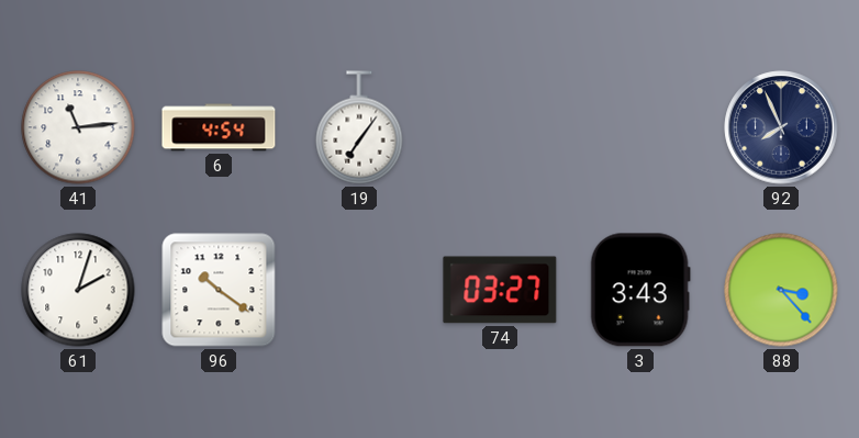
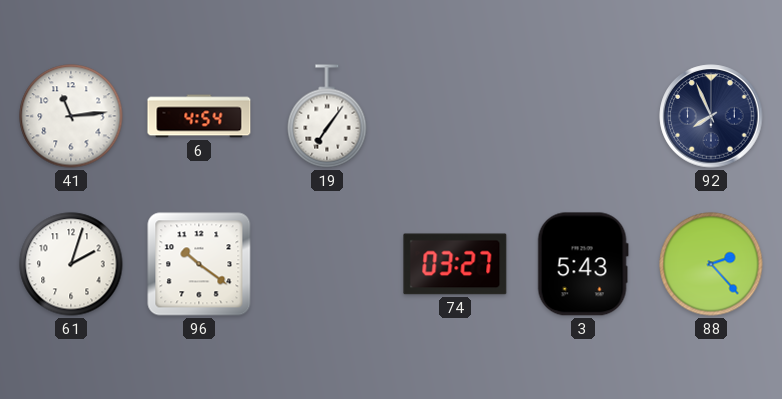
3: 3:43 -> 5:43 (583, 264)
88: 3:23 -> 2:23 (711, 264)
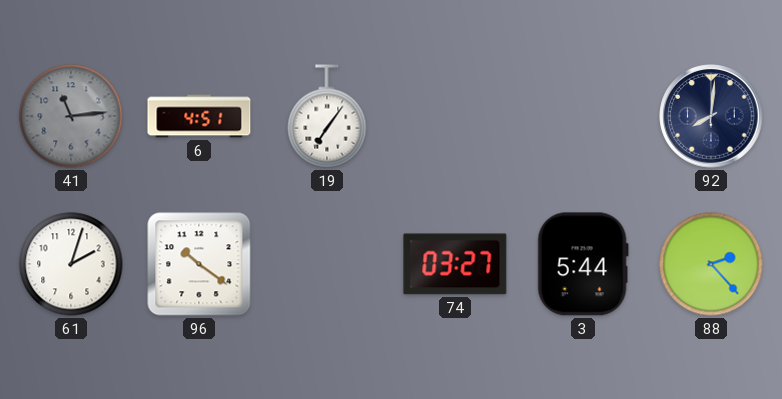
41 dial: white -> grey (71, 116)
6: 4:54 -> 4:51 (199, 116)
92: 7:56 -> 8:01 (711, 116)
3: 5:43 -> 5:44 (583, 264)
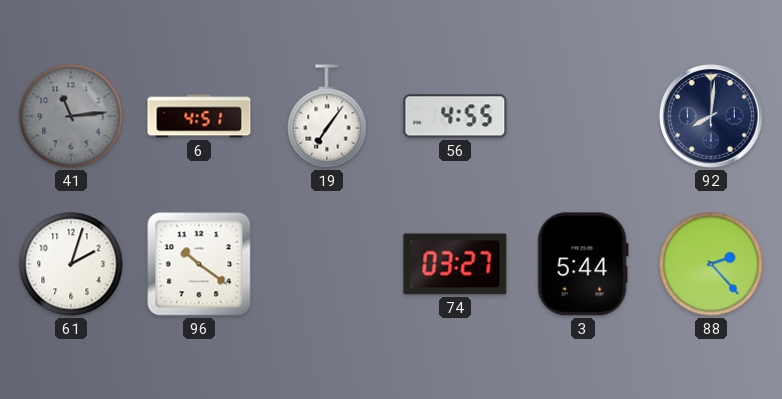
56: none -> 4:55 (455, 116)
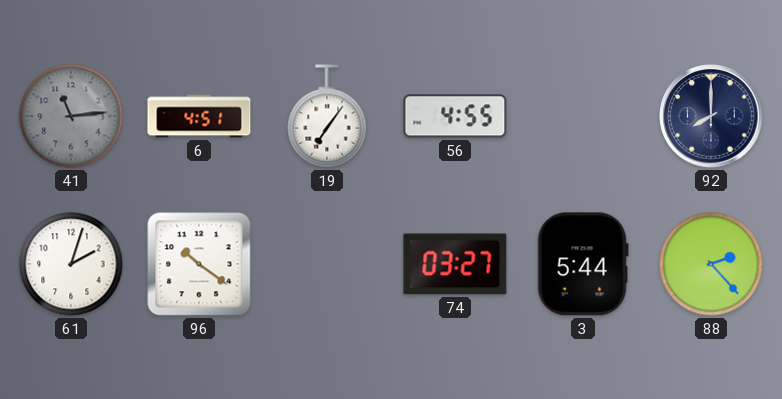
92: 8:01 -> 8:00 (711, 116)
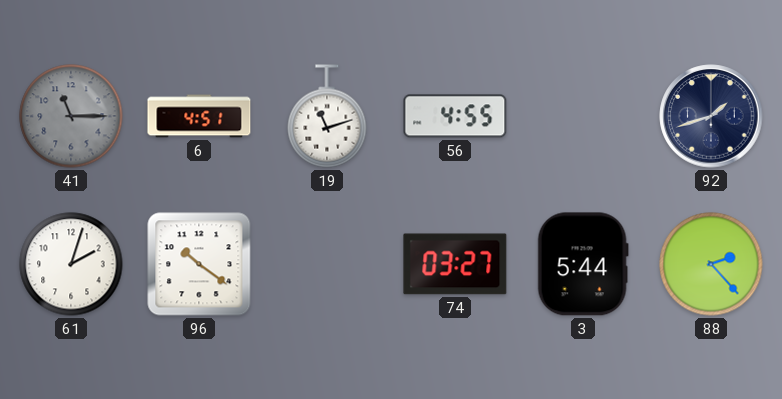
41: 11:14 -> 11:15 (71, 116)
19: 7:06 -> 11:12 (327, 116)
92: 8:00 -> 1:42 (711, 116)
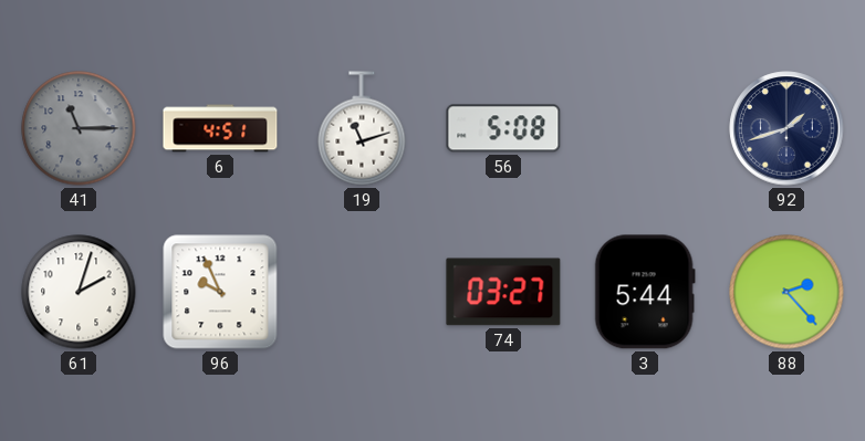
56: 4:55 -> 5:08 (503, 128)
96: 10:21 -> 9:56 (220, 292)
